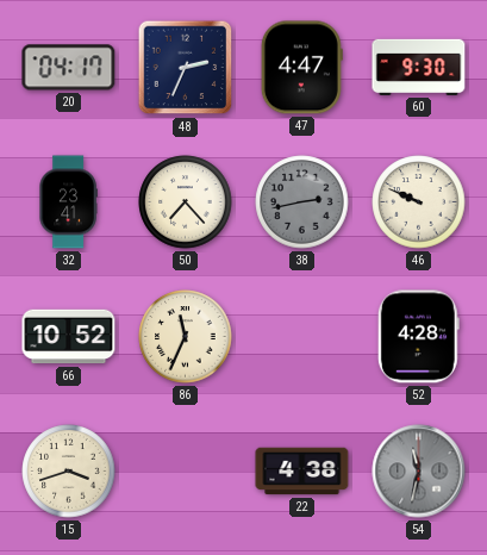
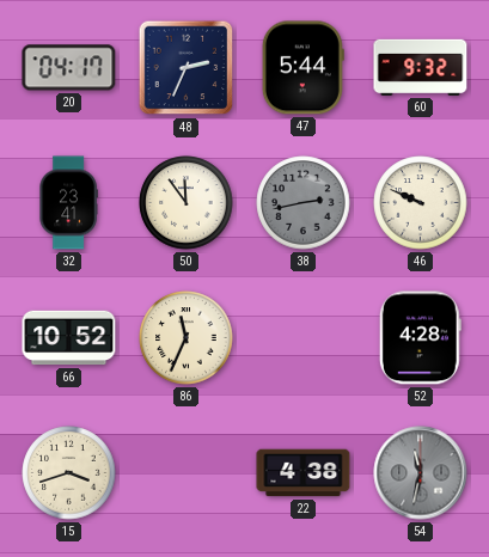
47: 4:47 -> 5:44 (302, 68)
60: 9:30 -> 9:32 (421, 67)
50: 7:23 -> 11:54 (187, 203)
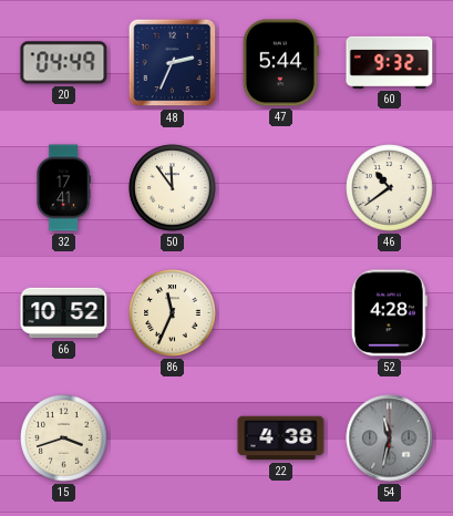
20: 04:17 -> 04:49 (64, 63)
32: 23:41 -> 17:41 (63, 188)
38: 2:43 -> none (304, 203)
46: 9:49 -> 10:39 (390, 188)
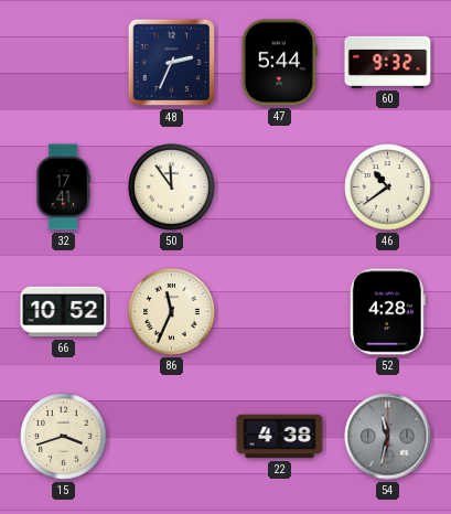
20: 04:49 -> none (64, 63)
